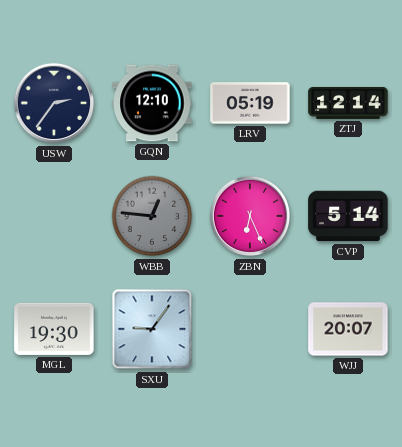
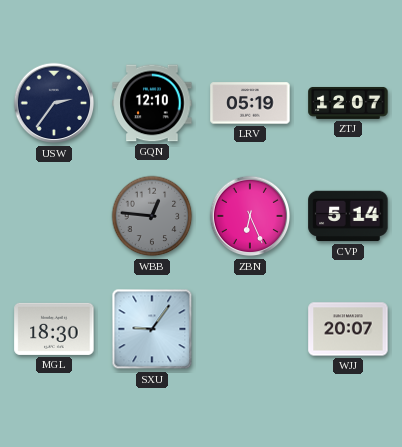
ZTJ: 12:14 -> 12:07 (348, 103)
MGL: 19:30 -> 18:30 (54, 329)
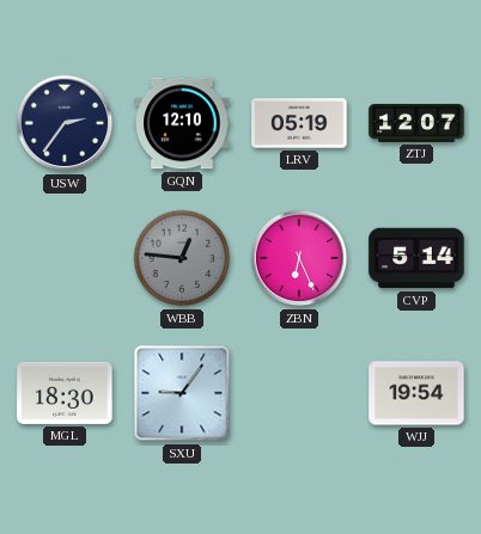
WJJ: 20:07 -> 19:54 (416, 393)
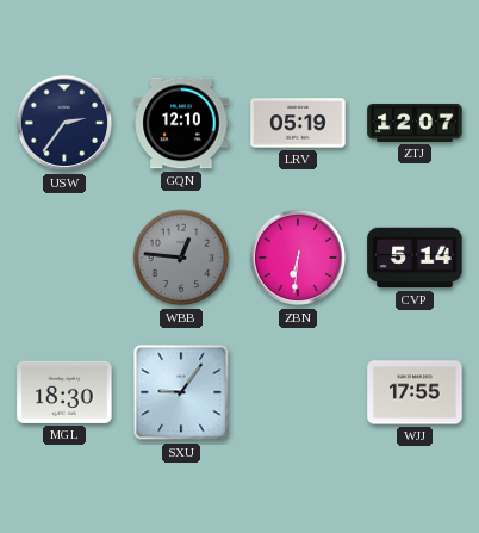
ZBN: 6:26 -> 6:31 (298, 258)
WJJ: 19:54 -> 17:55 (415, 392)
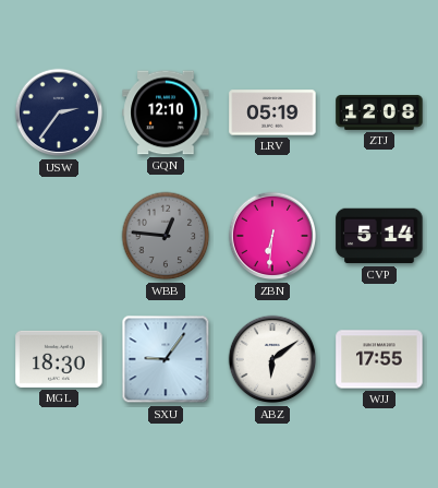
ZTJ: 12:07 -> 12:08 (379, 112)
ABZ: none -> 6:09 (272, 359)
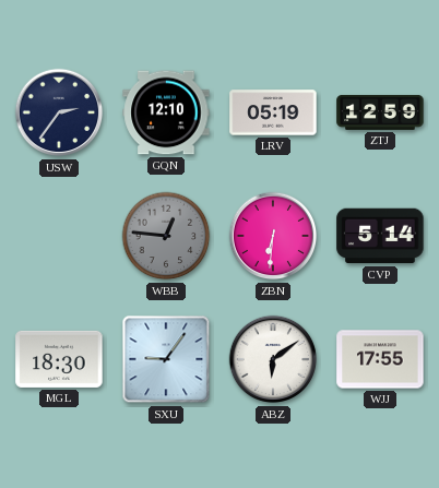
ZTJ: 12:08 -> 12:59 (380, 112)
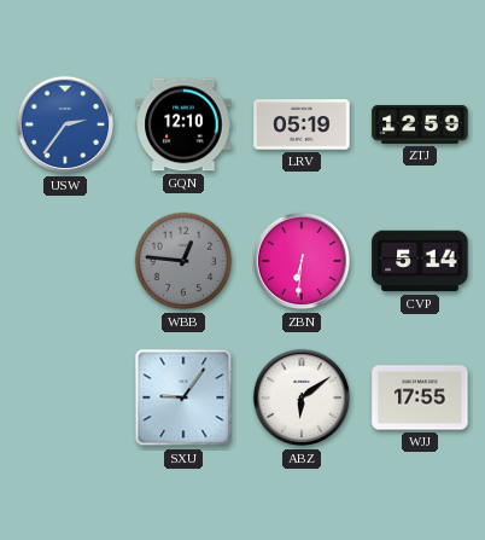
USW dial: navy -> blue (65, 124)
MGL: 18:30 -> none (59, 359)
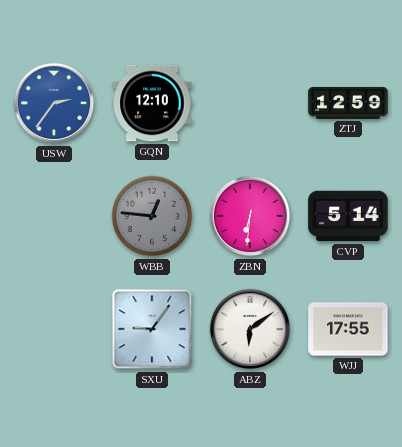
LRV: 05:19 -> none (302, 124)
